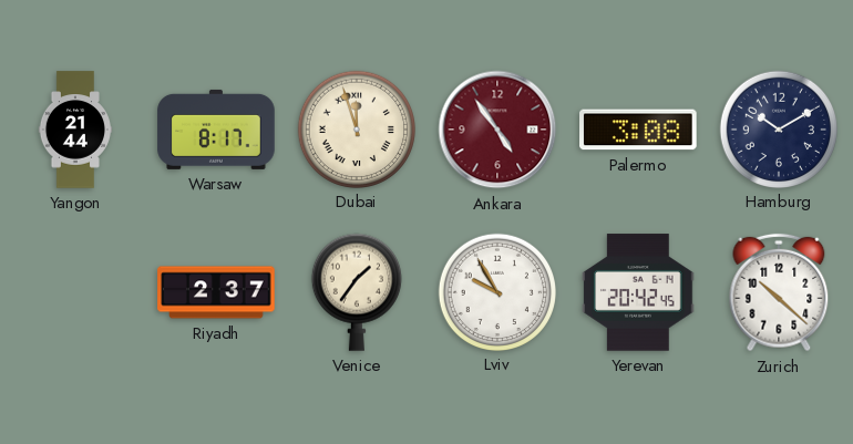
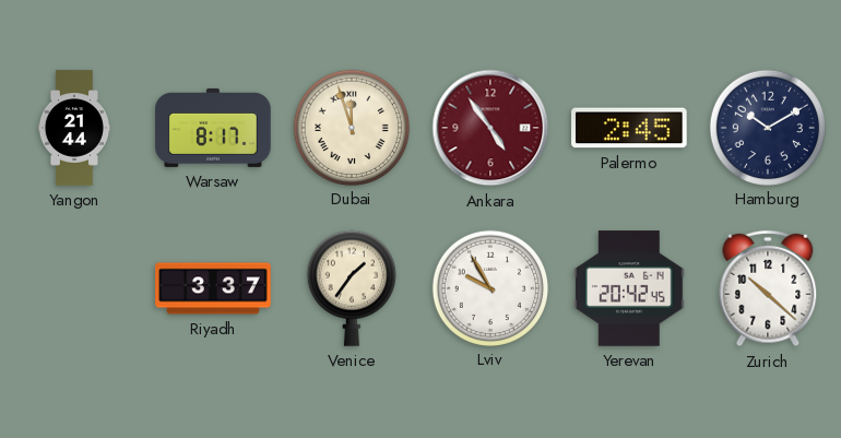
Palermo: 3:08 -> 2:45 (629, 128)
Riyadh: 2:37 -> 3:37 (213, 288)
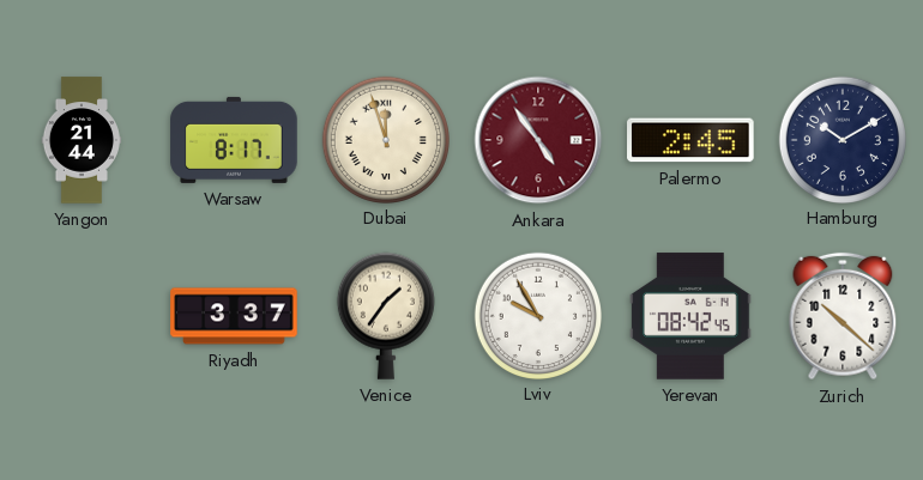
Yerevan: 20:42 -> 08:42 (690, 316)
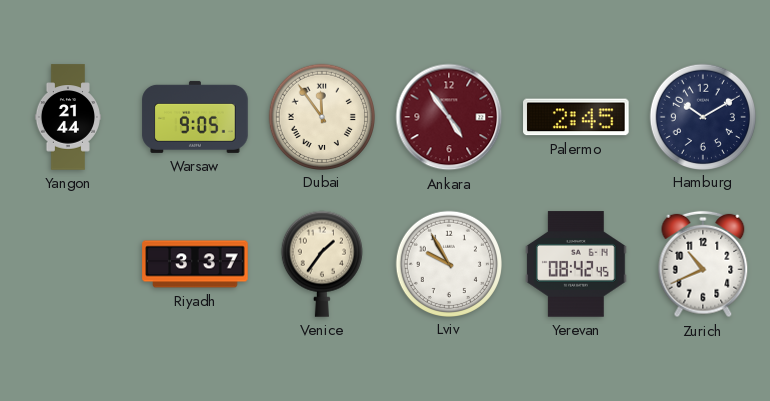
Warsaw: 8:17 -> 9:05 (195, 117)
Dubai: 11:57 -> 11:54 (321, 116)
Zurich: 10:22 -> 10:41 (703, 264)
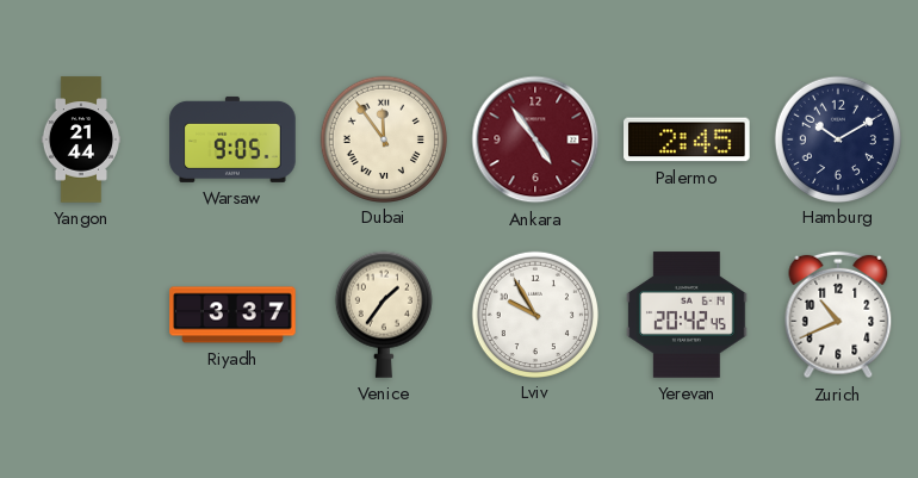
Yerevan: 08:42 -> 20:42 (687, 315)
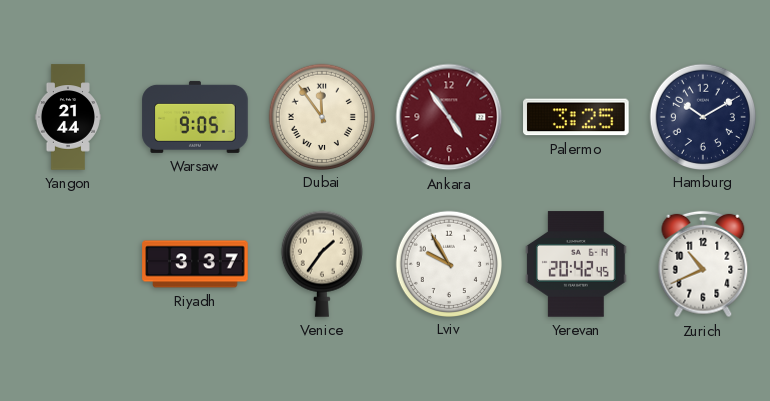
Palermo: 2:45 -> 3:25 (576, 117)
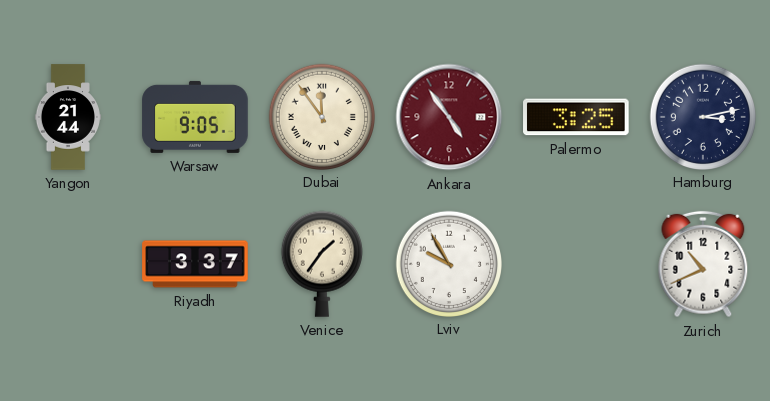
Hamburg: 10:10 -> 3:13 (702, 116)
Yerevan: 20:42 -> none (576, 264)
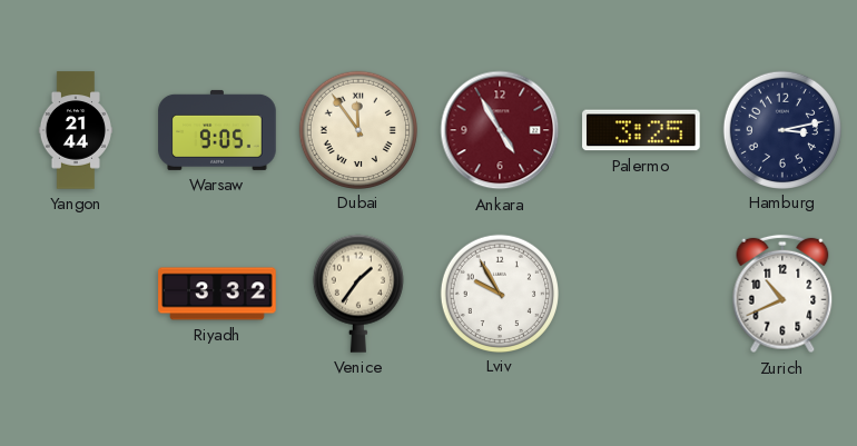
Ankara: 4:54 -> 4:55 (500, 130)
Riyadh: 3:37 -> 3:32 (217, 294)
